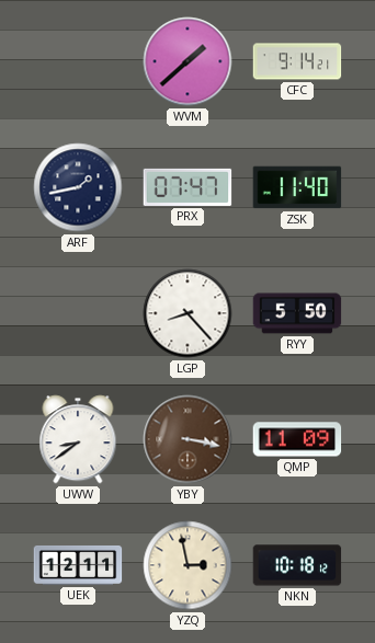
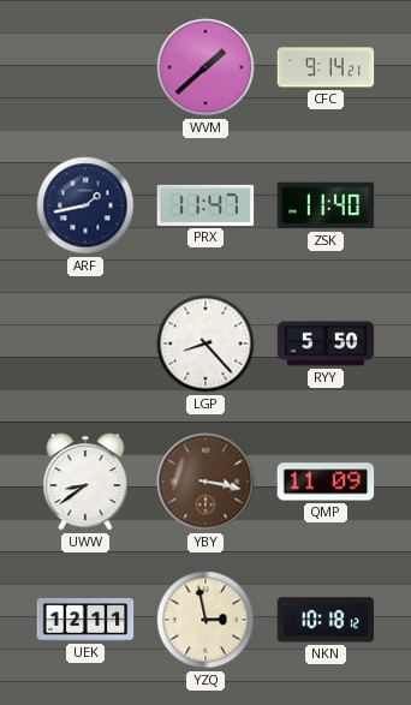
PRX: 07:47 -> 11:47 (205, 205)
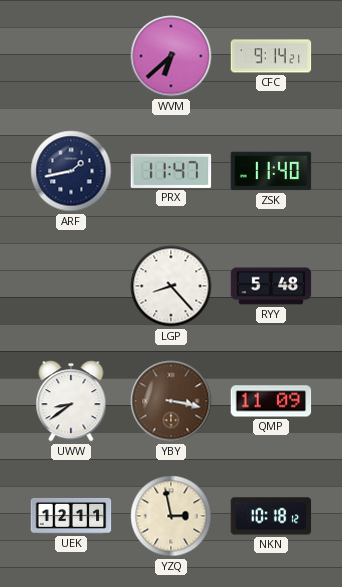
WVM: 1:38 -> 6:38 (171, 56)
RYY: 5:50 -> 5:48 (271, 286)
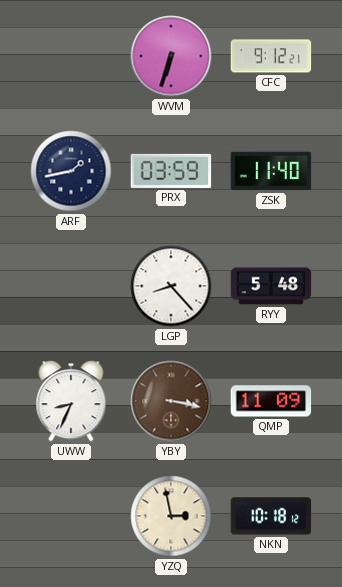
WVM: 6:38 -> 6:33 (171, 56)
CFC: 9:14 -> 9:12 (271, 56)
PRX: 11:47 -> 03:59 (171, 171)
UWW: 8:39 -> 8:34 (71, 401)
UEK: 12:11 -> none (71, 516)
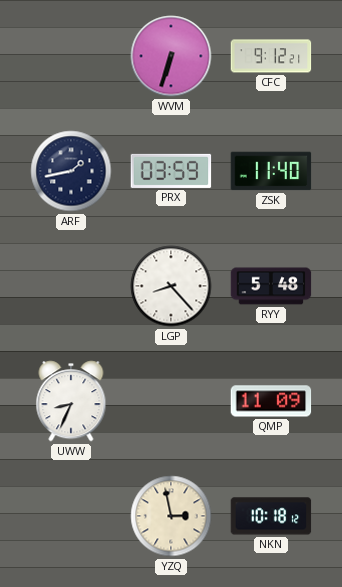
YBY: 3:17 -> none (171, 401)
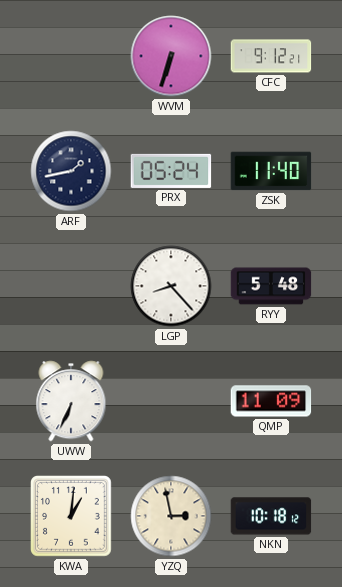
PRX: 03:59 -> 05:24 (171, 171)
UWW: 8:34 -> 6:34 (71, 401)
KWA: none -> 1:01 (71, 516)
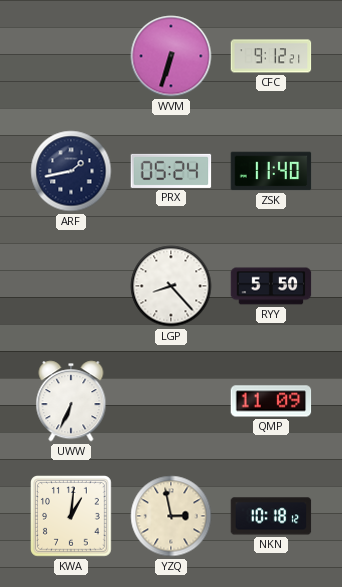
RYY: 5:48 -> 5:50 (271, 286)
